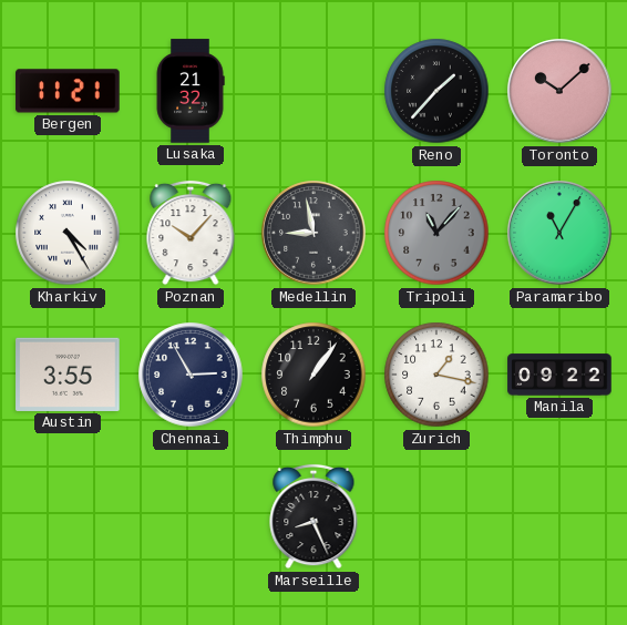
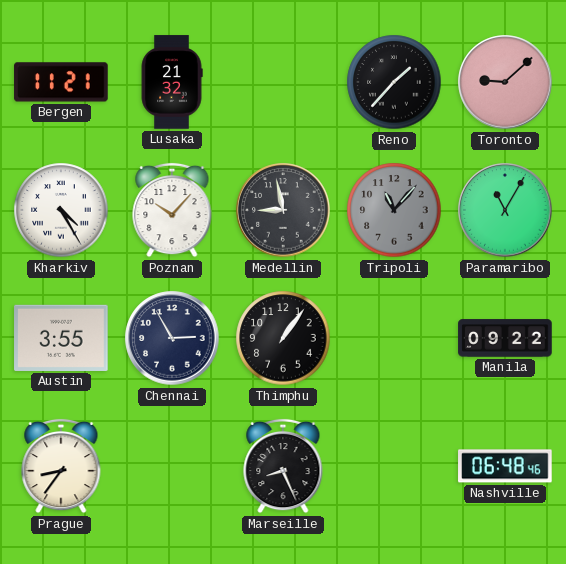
Toronto: 10:08 -> 9:08 (505, 82)
Zurich: 1:17 -> none (436, 375)
Prague: none -> 8:36 (61, 466)
Nashville: none -> 06:48 (505, 466)
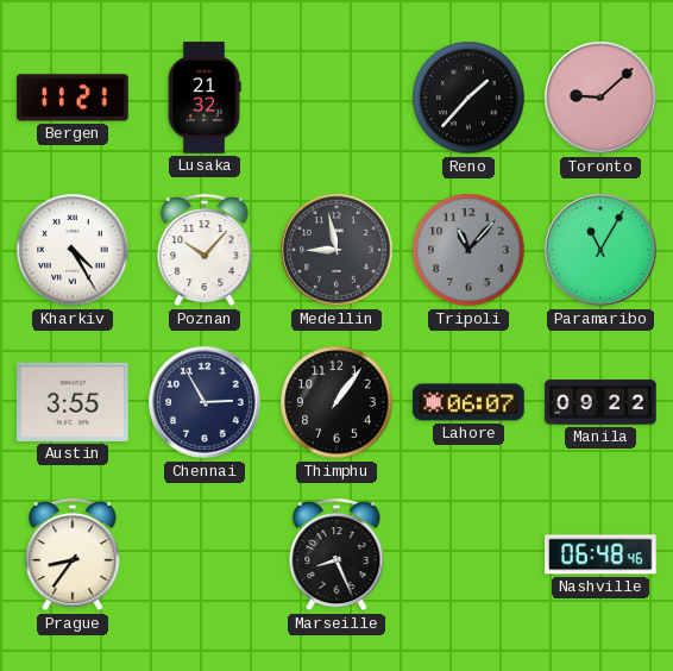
Lahore: none -> 06:07 (468, 402)
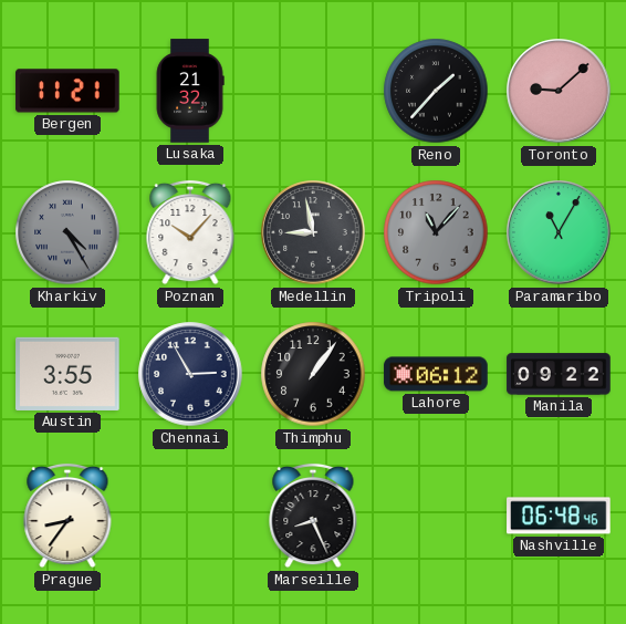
Kharkiv dial: white -> grey (67, 232)
Lahore: 06:07 -> 06:12 (436, 374)
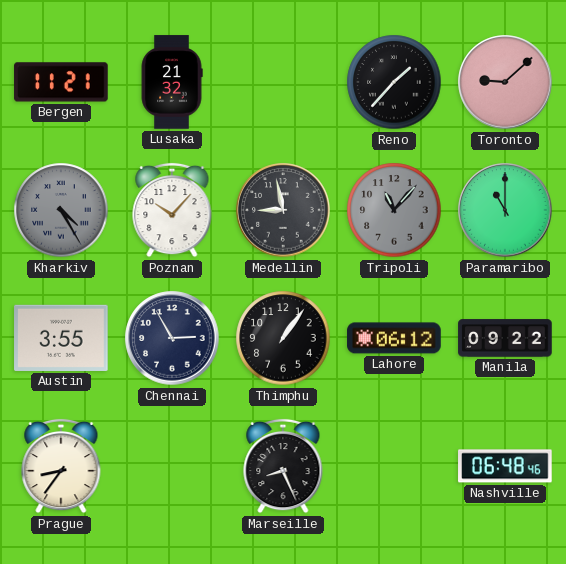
Paramaribo: 11:05 -> 11:00 (505, 210)
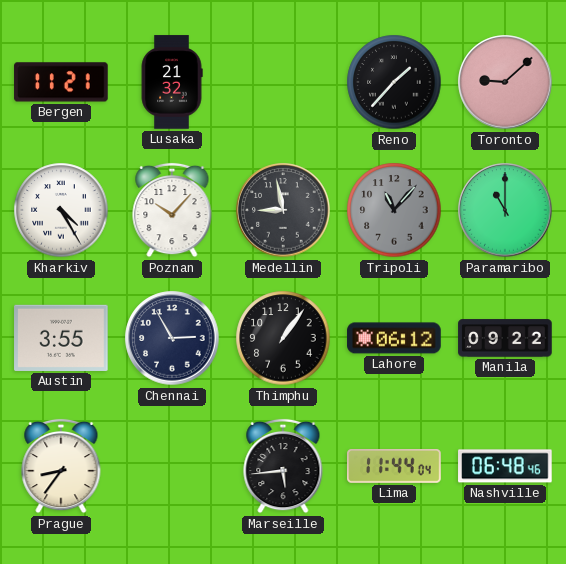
Kharkiv dial: grey -> white (61, 210)
Marseille: 8:26 -> 5:44 (283, 466)
Lima: none -> 11:44 (394, 467)
